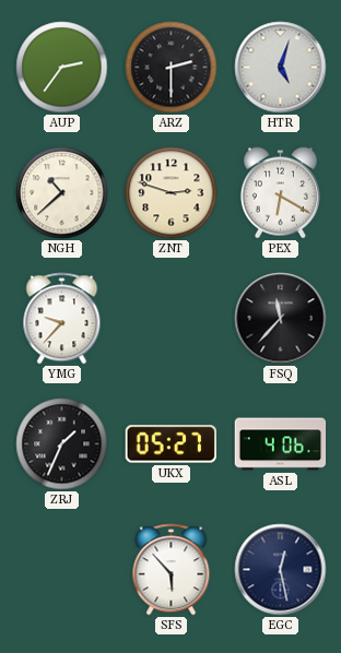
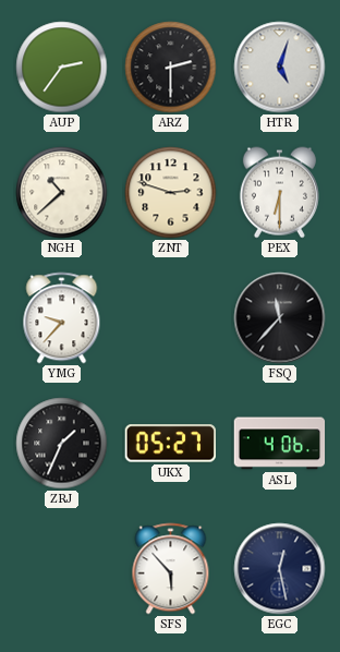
PEX: 6:20 -> 6:30 (279, 193)
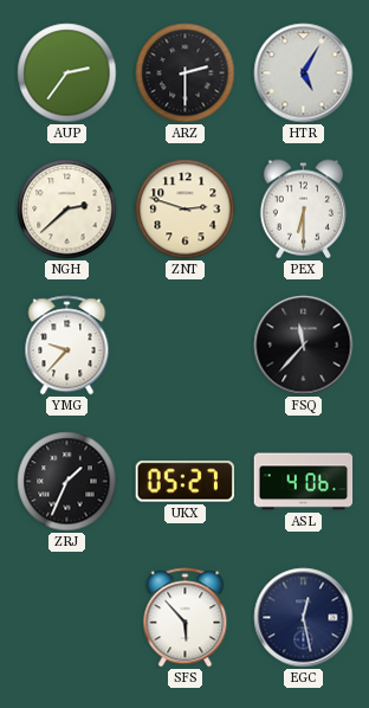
HTR: 5:03 -> 5:05 (304, 73)
NGH: 10:38 -> 2:38 (67, 210)
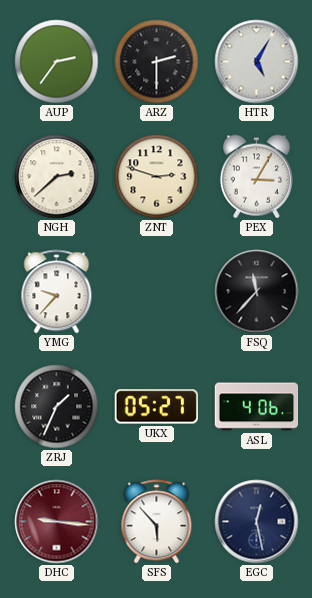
PEX: 6:30 -> 3:05 (256, 177)
DHC: none -> 9:16 (57, 522)
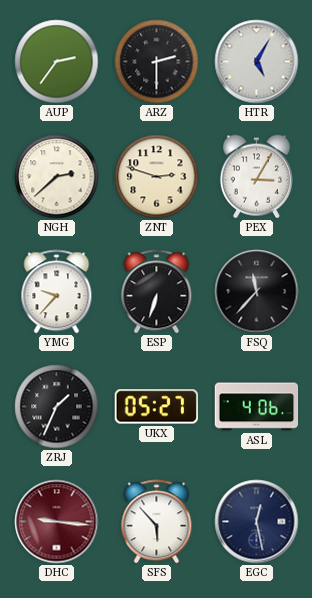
ESP: none -> 6:33 (157, 292)
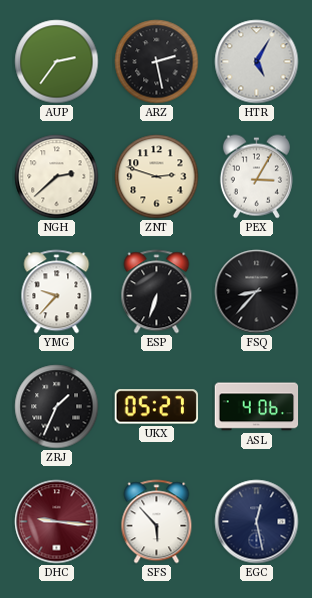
ARZ: 2:30 -> 2:28 (157, 62)
FSQ: 11:37 -> 8:37 (257, 292)
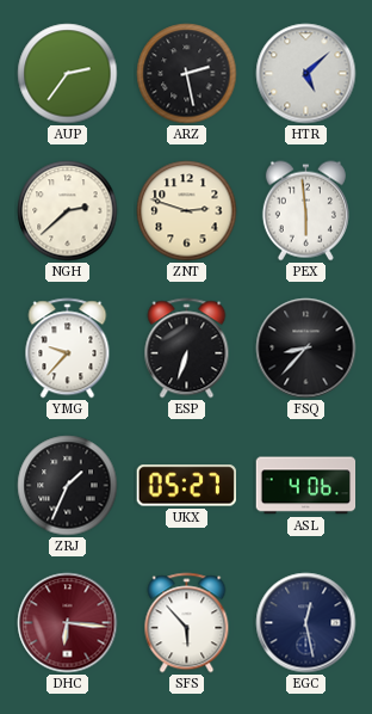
HTR: 5:05 -> 5:08 (306, 74)
PEX: 3:05 -> 5:59 (305, 211)
DHC: 9:16 -> 6:16 (68, 623)
